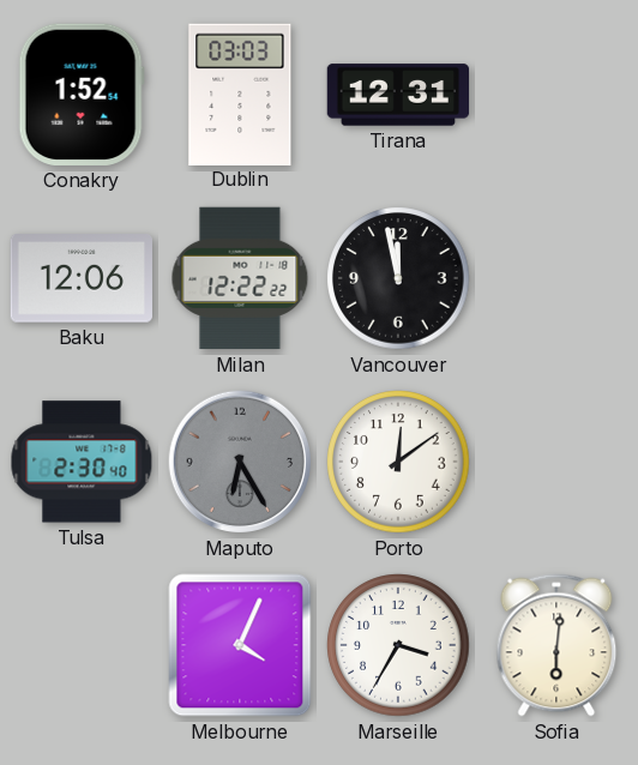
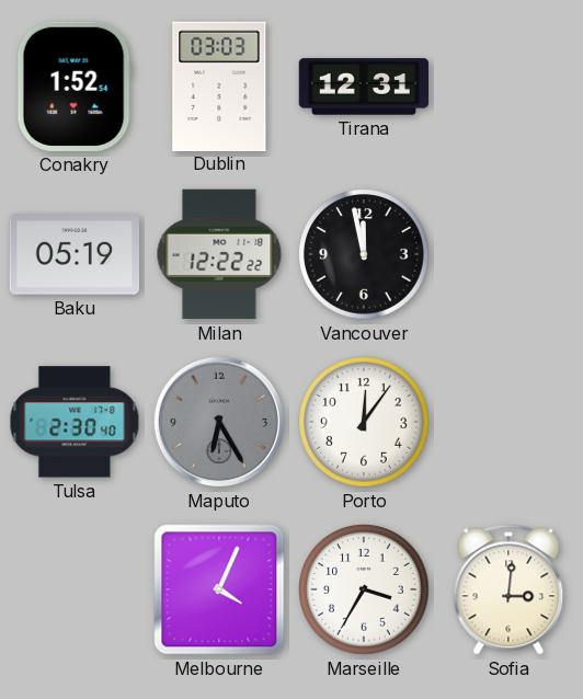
Baku: 12:06 -> 05:19 (73, 254)
Porto: 12:09 -> 12:06 (364, 422)
Sofia: 6:01 -> 3:01 (508, 589)
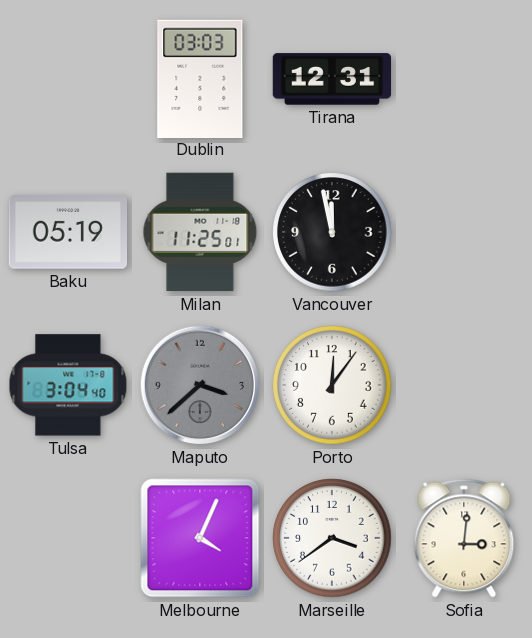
Conakry: 1:52 -> none (75, 87)
Milan: 12:22 -> 11:25 (200, 232)
Tulsa: 2:30 -> 3:04 (68, 385)
Maputo: 6:25 -> 3:38 (200, 385)
Marseille: 3:35 -> 3:39 (332, 538)
